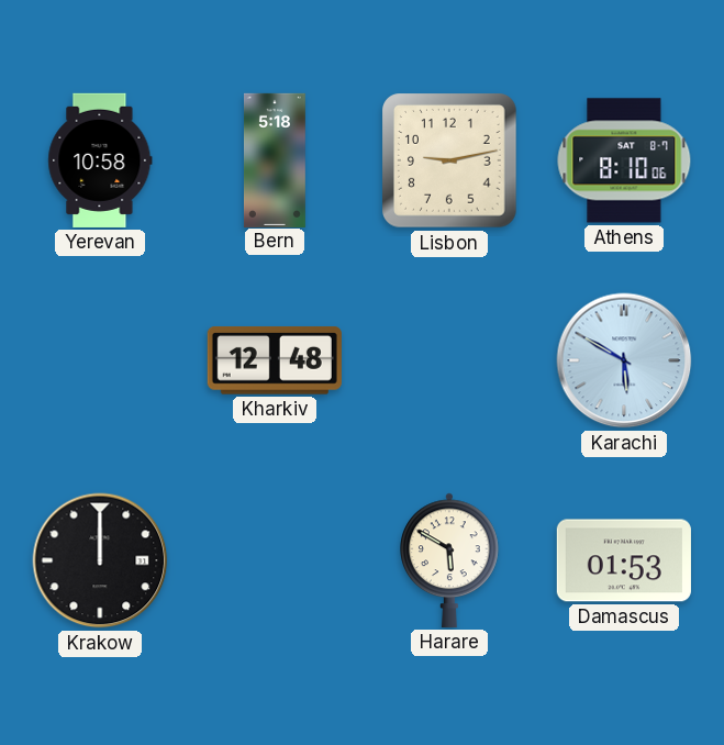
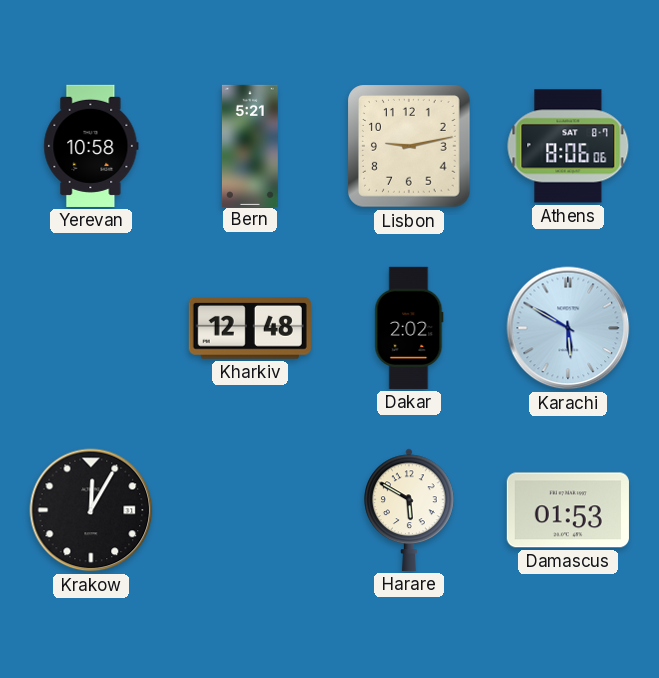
Bern: 5:18 -> 5:21 (250, 145)
Athens: 8:10 -> 8:06 (568, 146)
Dakar: none -> 2:02 (409, 328)
Krakow: 12:00 -> 12:05 (91, 510)
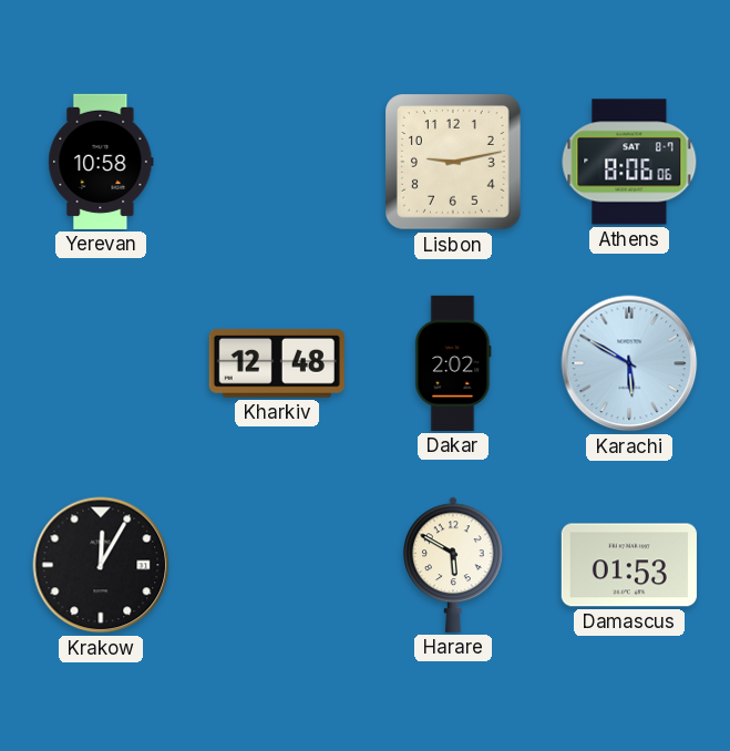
Bern: 5:21 -> none (250, 145)
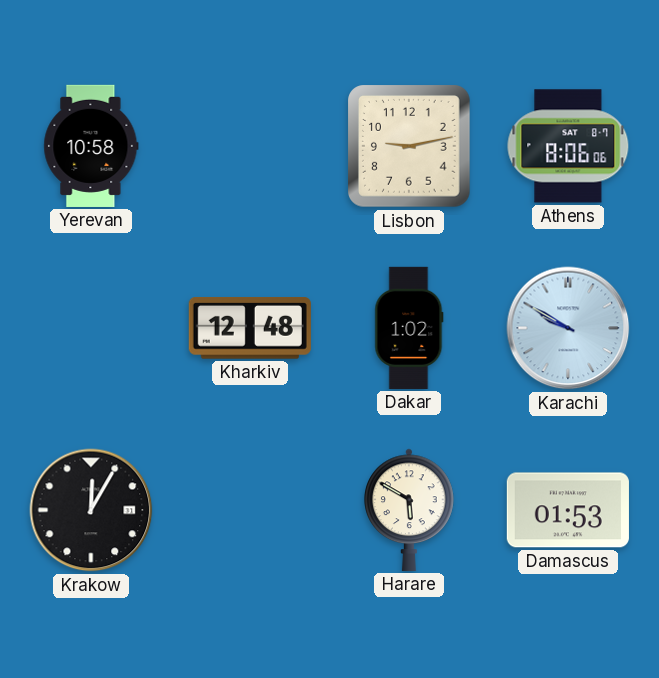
Dakar: 2:02 -> 1:02 (409, 328)
Karachi: 5:50 -> 9:50 (568, 328)
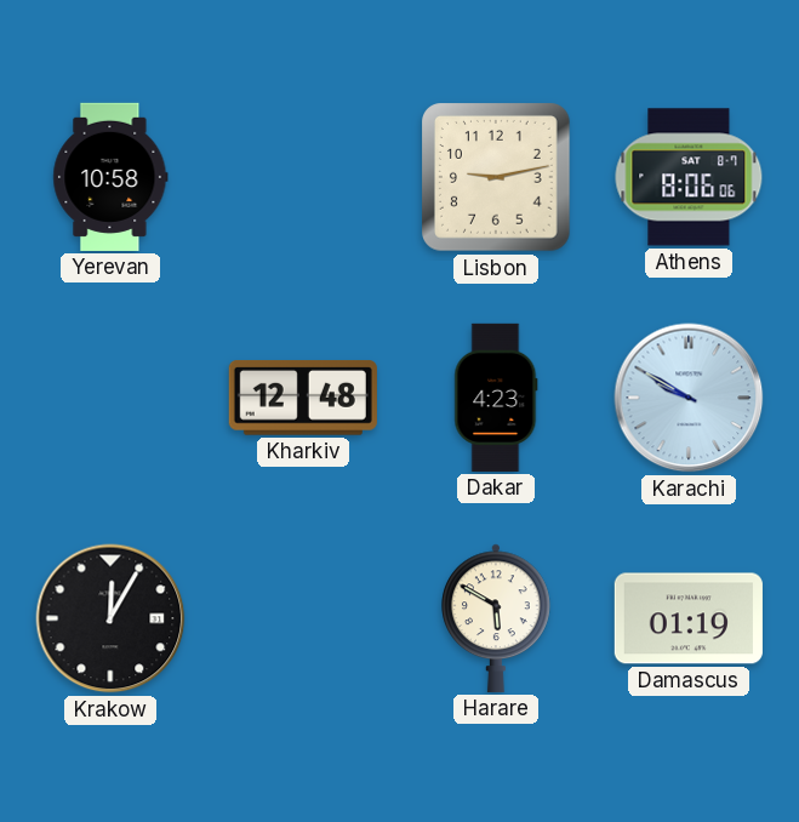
Dakar: 1:02 -> 4:23 (496, 398)
Damascus: 01:53 -> 01:19 (689, 618)
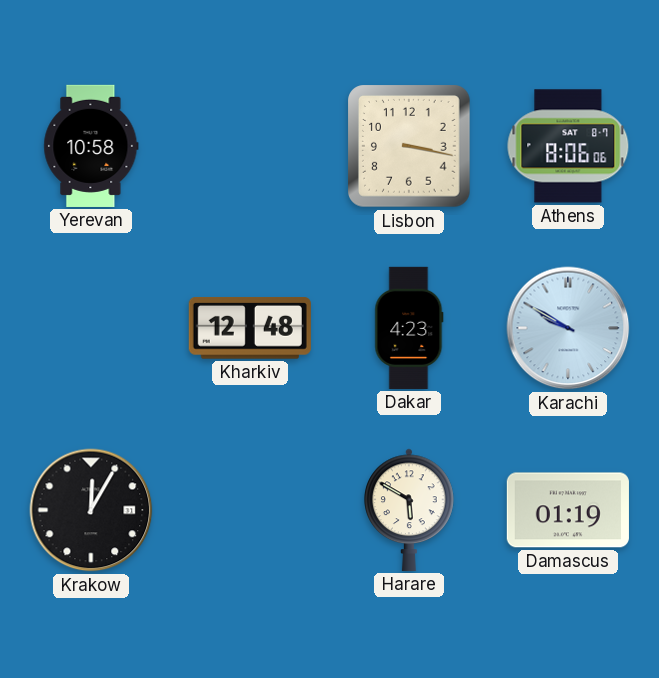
Lisbon: 9:13 -> 3:17 (409, 146)
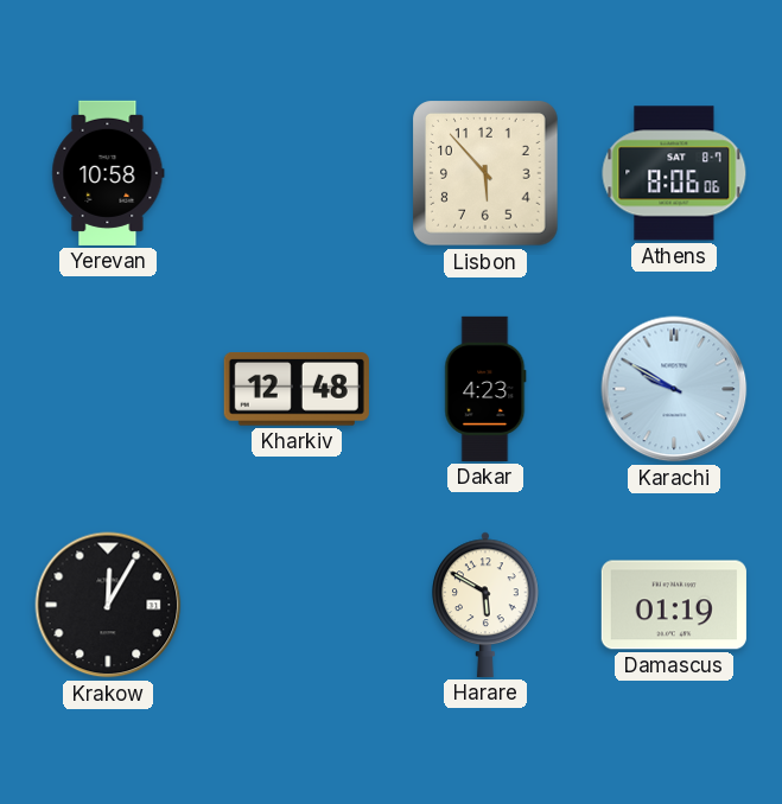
Lisbon: 3:17 -> 5:53 (485, 173)
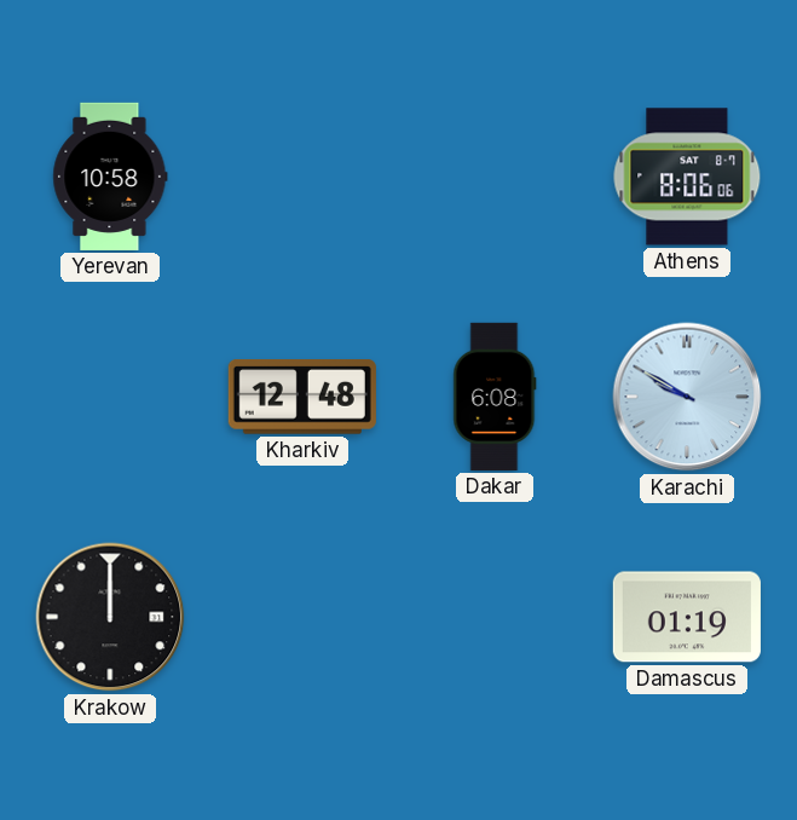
Lisbon: 5:53 -> none (485, 173)
Dakar: 4:23 -> 6:08 (495, 397)
Krakow: 12:05 -> 12:00 (110, 617)
Harare: 5:50 -> none (485, 605)
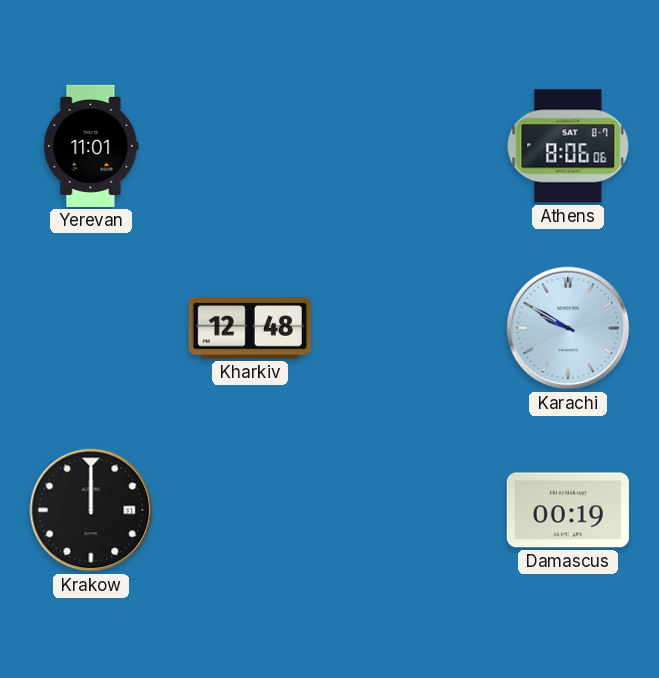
Yerevan: 10:58 -> 11:01 (91, 146)
Dakar: 6:08 -> none (495, 397)
Damascus: 01:19 -> 00:19 (568, 510)
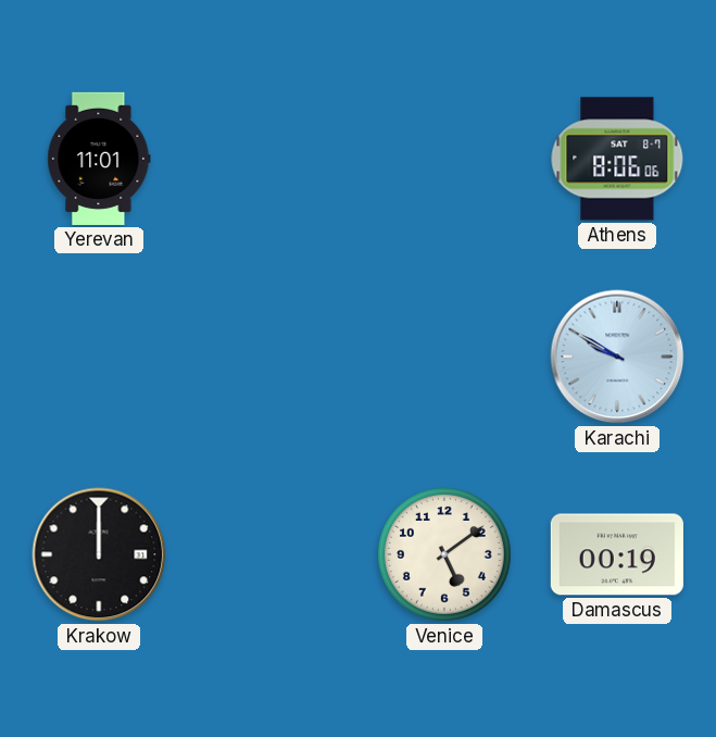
Kharkiv: 12:48 -> none (250, 329)
Venice: none -> 5:09 (445, 555)
